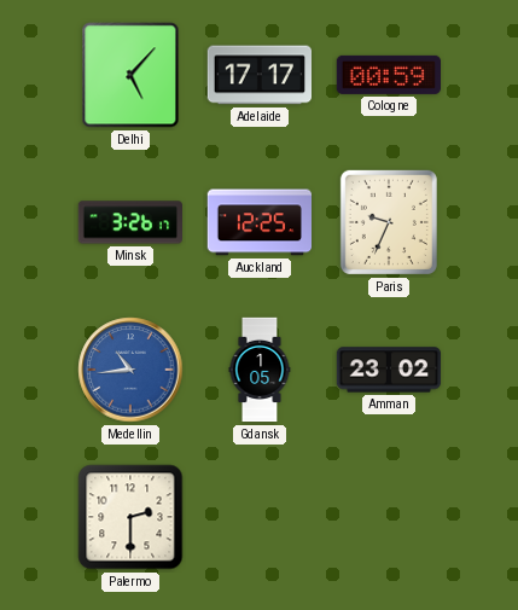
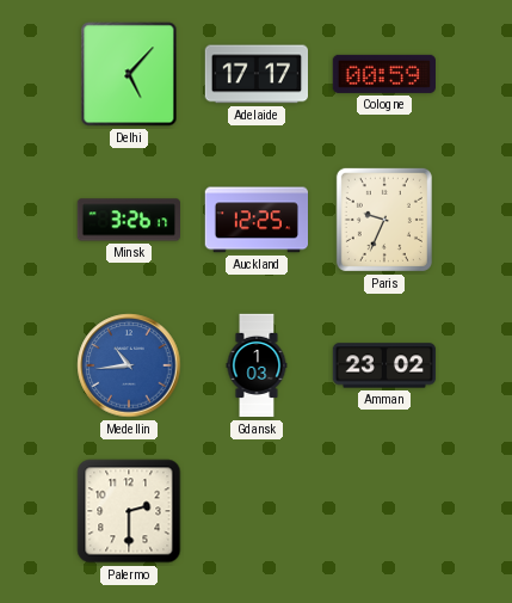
Gdansk: 1:05 -> 1:03 (257, 365)
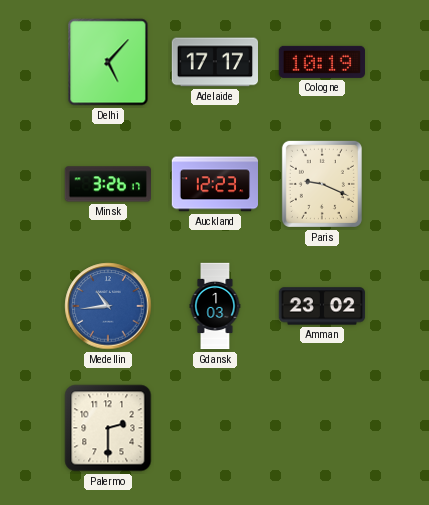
Cologne: 00:59 -> 10:19 (321, 62)
Auckland: 12:25 -> 12:23 (214, 184)
Paris: 9:34 -> 9:19 (322, 184)
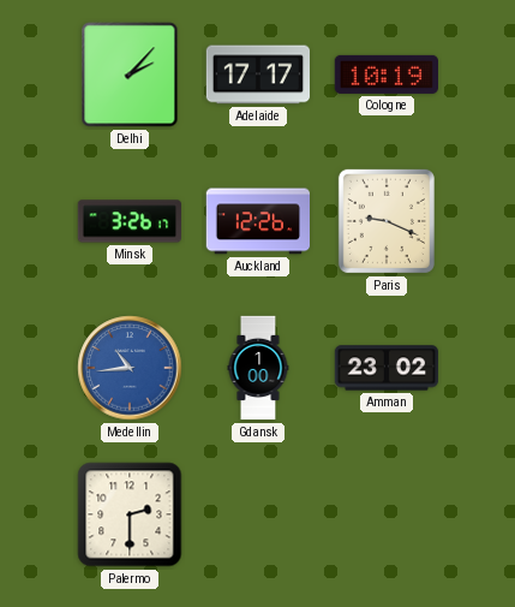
Delhi: 5:07 -> 2:07 (130, 75)
Auckland: 12:23 -> 12:26 (257, 221)
Gdansk: 1:03 -> 1:00 (258, 368)
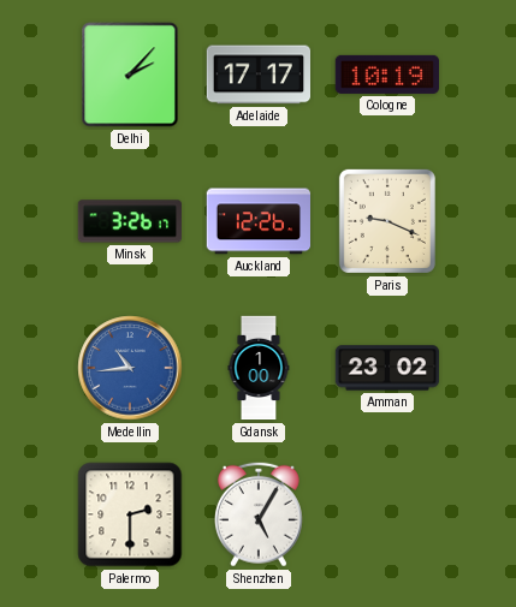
Shenzhen: none -> 5:05 (259, 514)
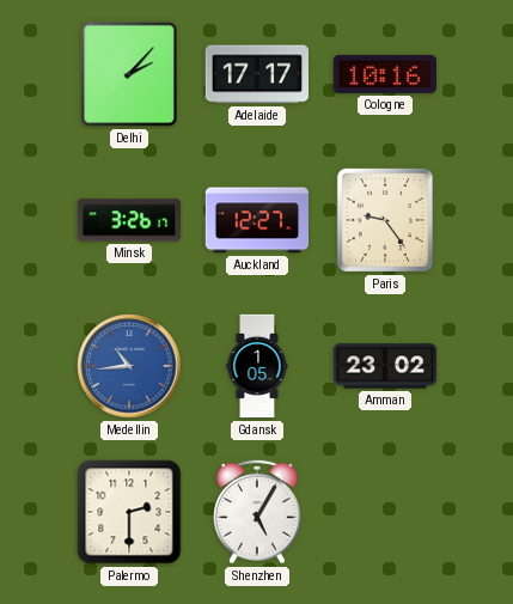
Cologne: 10:19 -> 10:16 (384, 74)
Auckland: 12:26 -> 12:27 (256, 220)
Paris: 9:19 -> 9:24 (385, 220)
Gdansk: 1:00 -> 1:05 (257, 366)
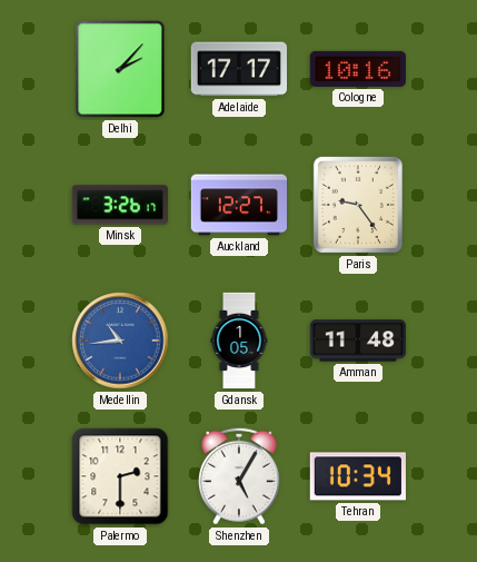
Amman: 23:02 -> 11:48 (358, 341)
Tehran: none -> 10:34 (358, 476)
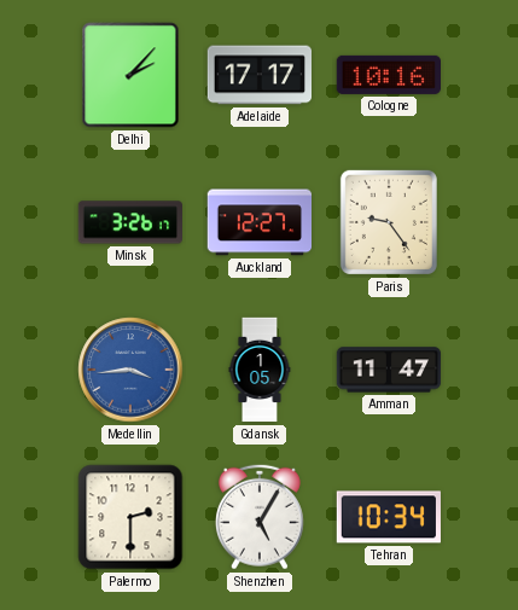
Medellin: 10:44 -> 3:44 (130, 370)
Amman: 11:48 -> 11:47 (389, 370)
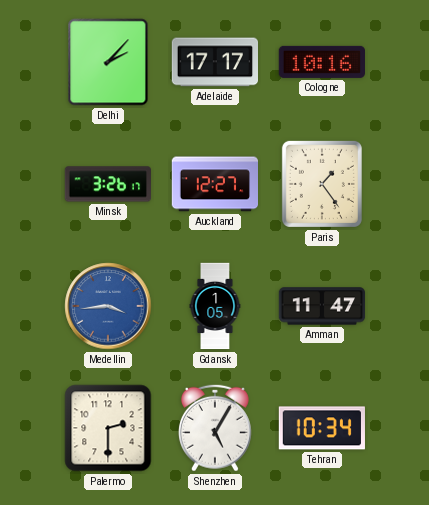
Paris: 9:24 -> 1:24 (322, 184)
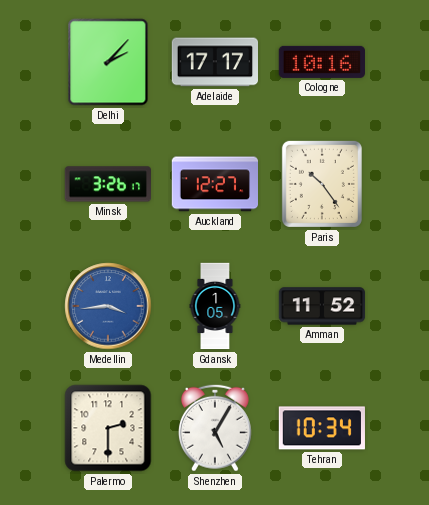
Paris: 1:24 -> 10:24 (322, 184)
Amman: 11:47 -> 11:52 (322, 306)
